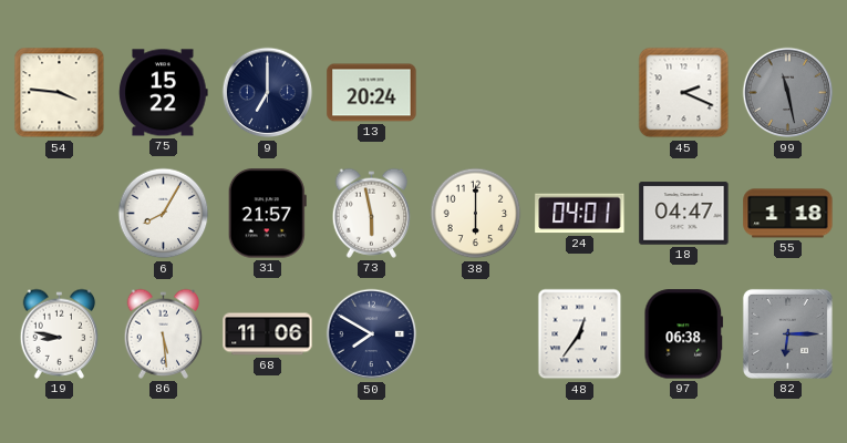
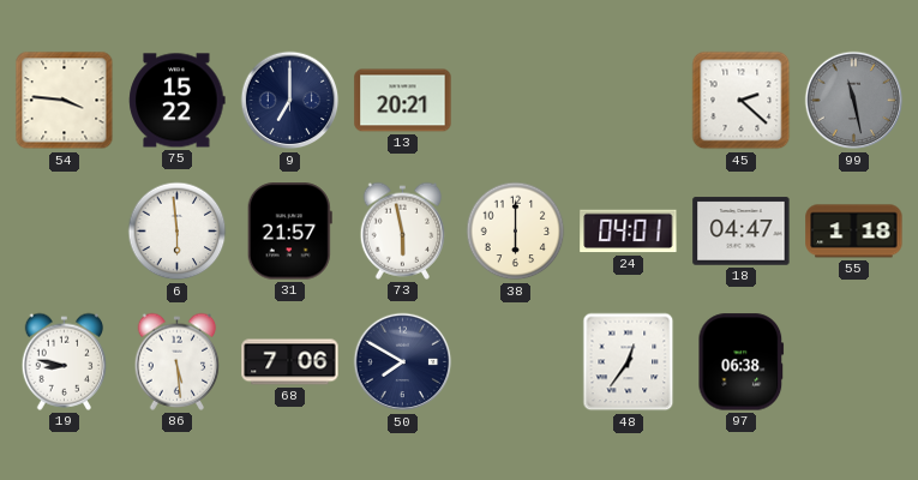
13: 20:24 -> 20:21 (403, 101)
45: 2:19 -> 2:22 (742, 101)
6: 8:05 -> 5:59 (178, 232)
68: 11:06 -> 7:06 (290, 362)
82: 6:15 -> none (787, 333)
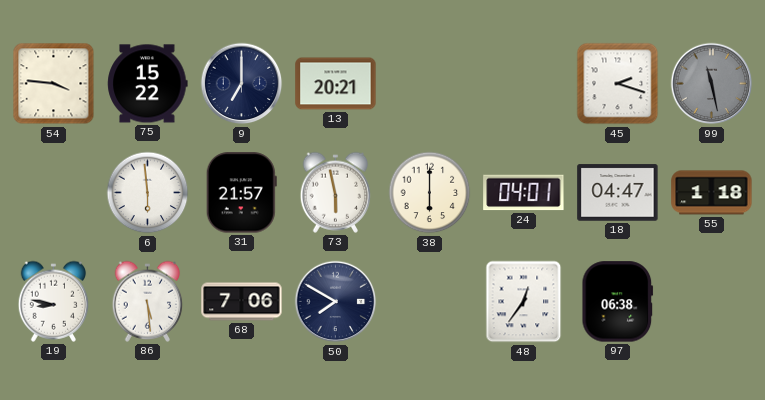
45: 2:22 -> 2:18 (618, 84)
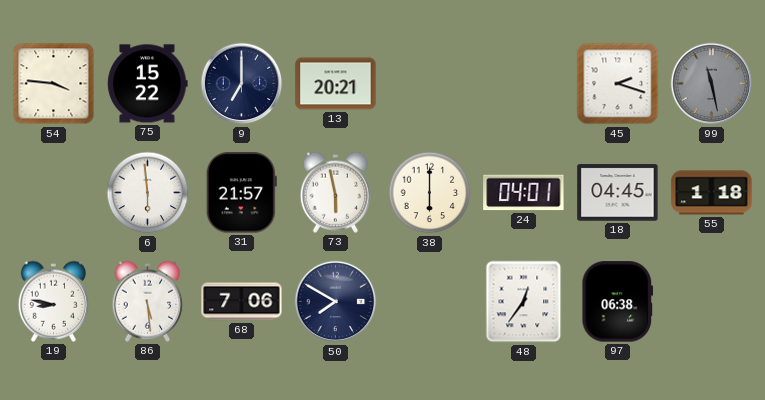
18: 04:47 -> 04:45 (618, 193)
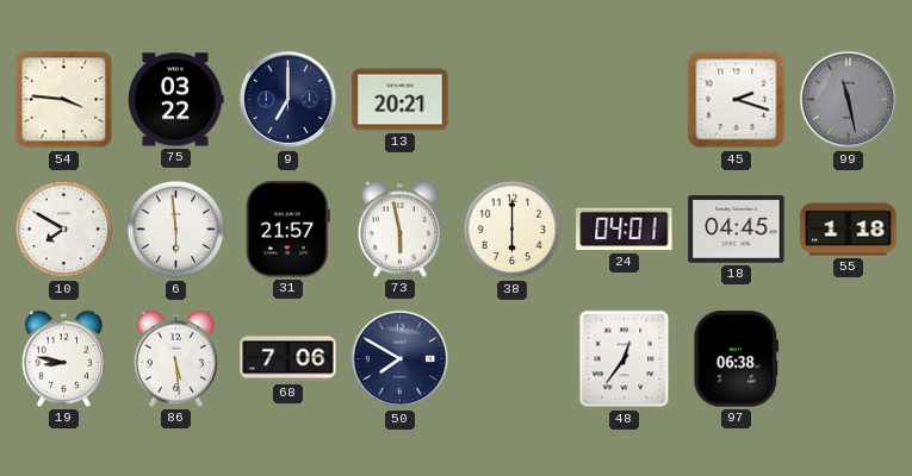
75: 15:22 -> 03:22 (176, 100)
10: none -> 7:50 (64, 230)
